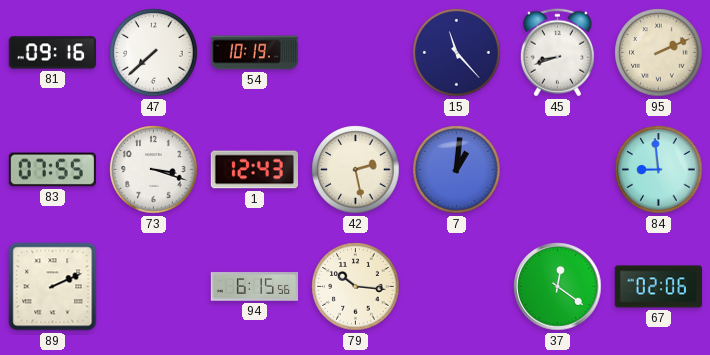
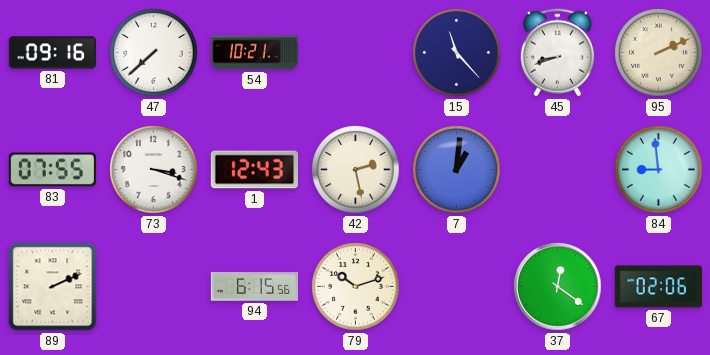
54: 10:19 -> 10:21 (255, 53)
79: 10:16 -> 10:12 (356, 287)
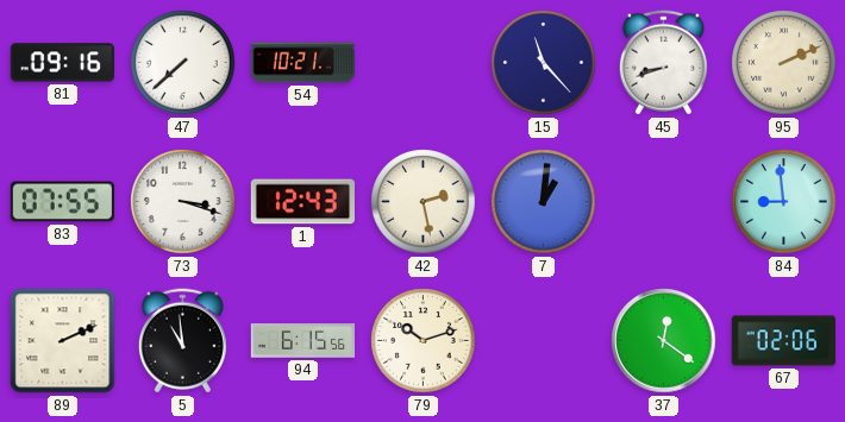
5: none -> 10:59 (182, 341)
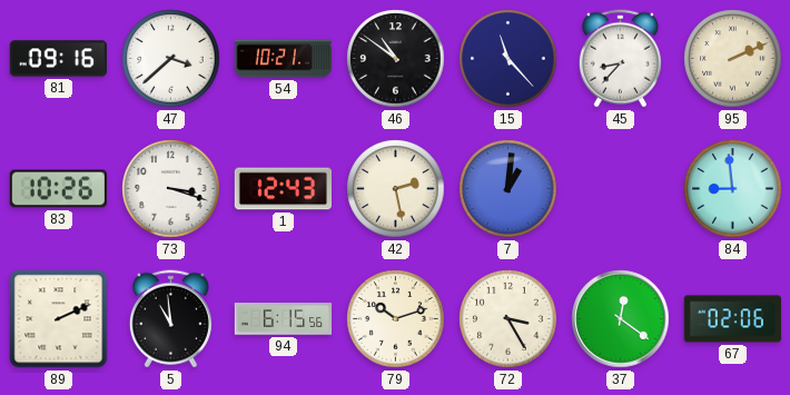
47: 7:38 -> 3:38 (171, 59)
46: none -> 10:51 (396, 59)
45: 8:42 -> 8:37 (620, 59)
83: 07:55 -> 10:26 (58, 189)
72: none -> 3:25 (508, 319)
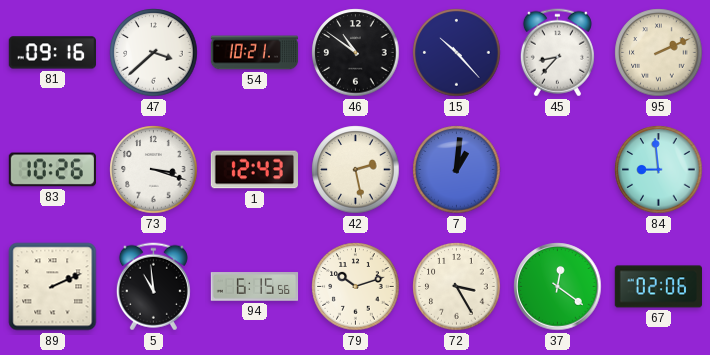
15: 11:23 -> 10:23 (457, 53)
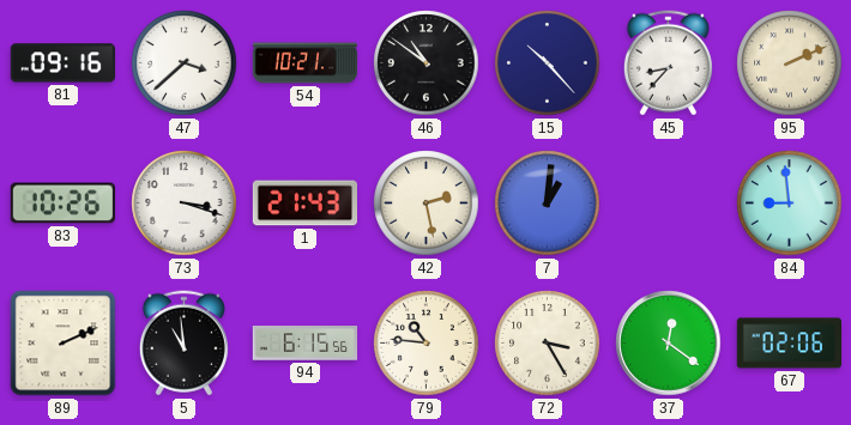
1: 12:43 -> 21:43 (304, 204)
79: 10:12 -> 10:46 (427, 344)
